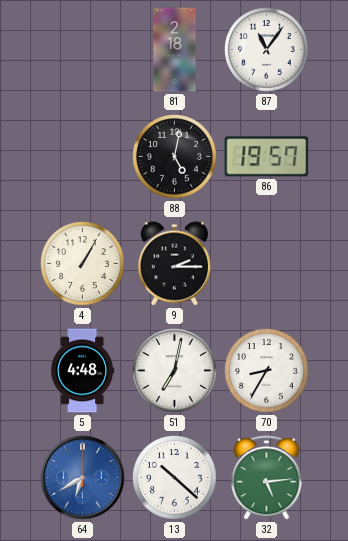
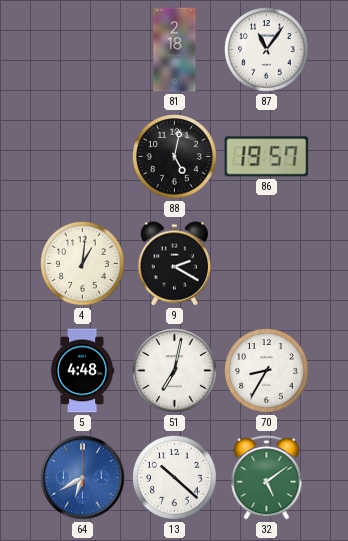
4: 1:05 -> 1:01 (83, 264)
9: 2:15 -> 2:20 (175, 264)
32: 5:14 -> 5:09 (267, 478)
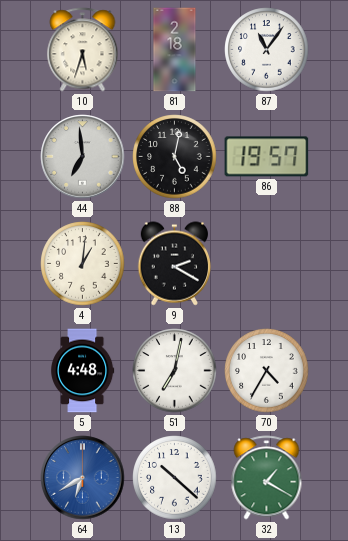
10: none -> 5:33 (83, 50)
44: none -> 6:59 (83, 157)
70: 8:35 -> 4:35 (267, 371)
32: 5:09 -> 1:20 (267, 478)
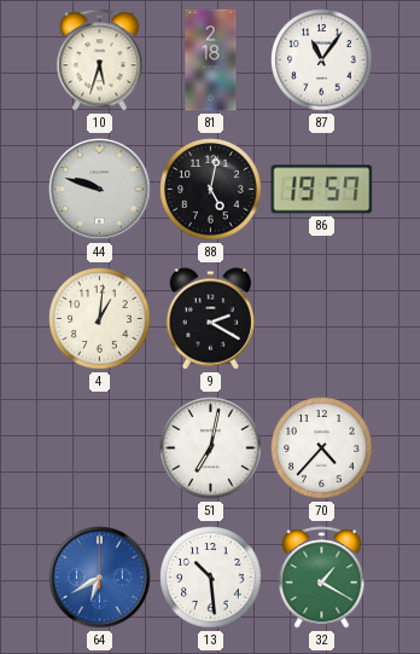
44: 6:59 -> 9:48 (100, 190)
5: 4:48 -> none (83, 371)
70: 4:35 -> 4:37 (322, 448)
13: 10:22 -> 10:29 (211, 578)
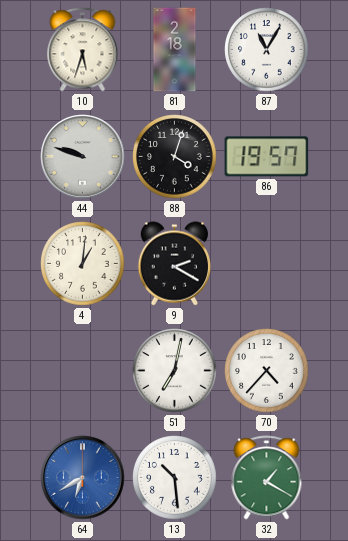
87: 11:06 -> 11:05 (267, 50)
88: 5:02 -> 4:03 (175, 157)
